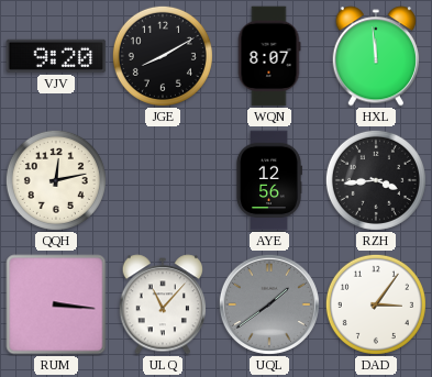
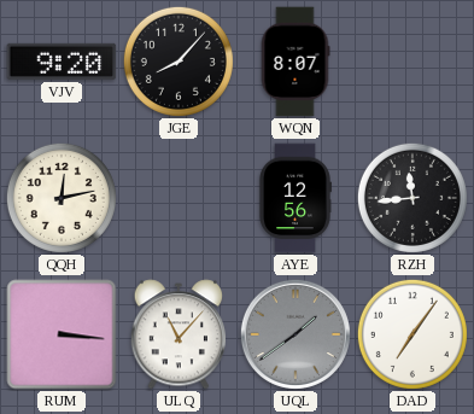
JGE: 8:10 -> 8:07 (179, 62)
HXL: 11:59 -> none (376, 56)
RZH: 3:44 -> 11:44 (412, 198)
DAD: 3:06 -> 7:06 (412, 334)
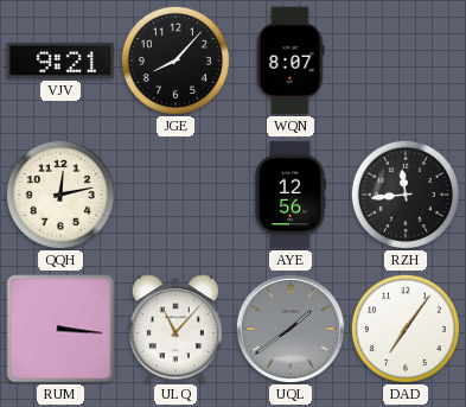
VJV: 9:20 -> 9:21 (60, 61)
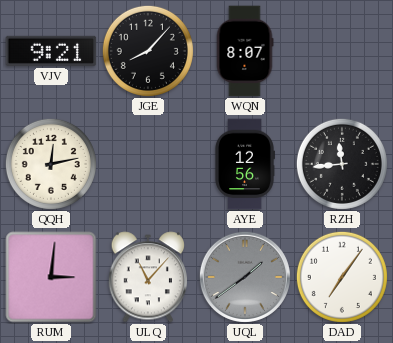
RUM: 3:16 -> 3:01 (51, 277)
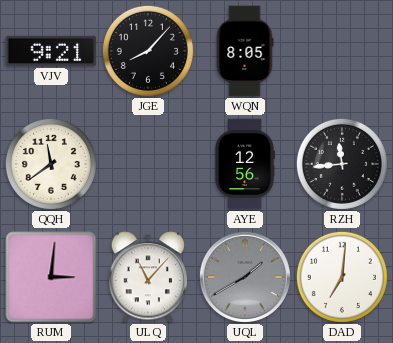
WQN: 8:07 -> 8:05 (245, 51)
QQH: 12:13 -> 11:39 (51, 164)
UQL: 1:39 -> 1:40 (245, 277)
DAD: 7:06 -> 7:01 (342, 277)
